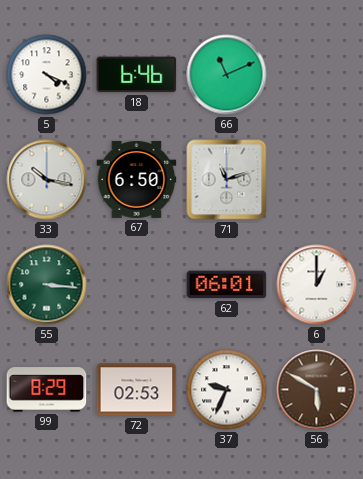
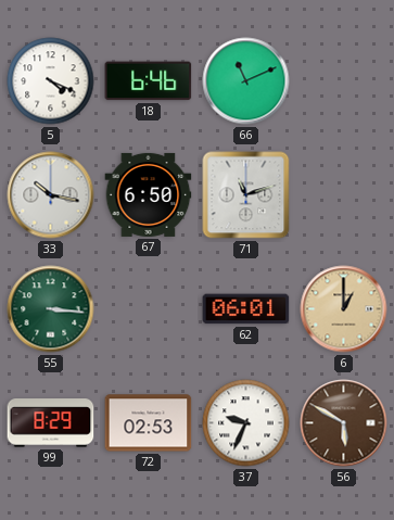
6 dial: white -> champagne (344, 309)
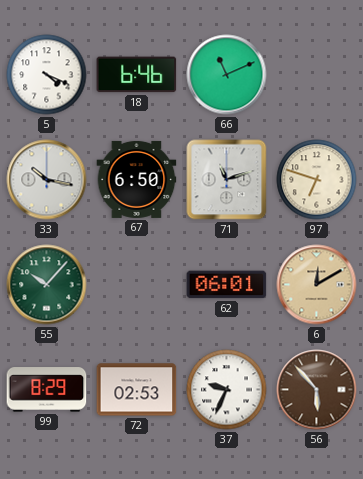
97: none -> 6:48 (317, 180)
55: 3:16 -> 10:07 (47, 285)
6: 1:00 -> 12:10 (317, 285)
56: 5:50 -> 5:53 (317, 390)
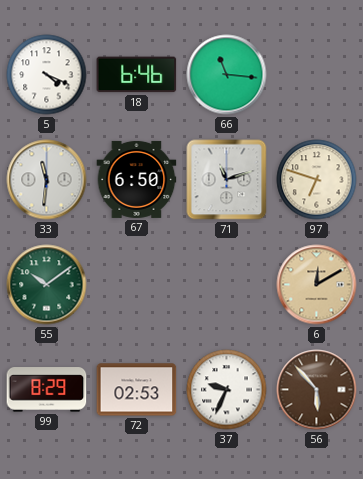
66: 11:11 -> 11:16 (227, 75)
33: 10:17 -> 11:31 (47, 180)
55: 10:07 -> 10:09 (47, 285)
62: 06:01 -> none (227, 285)
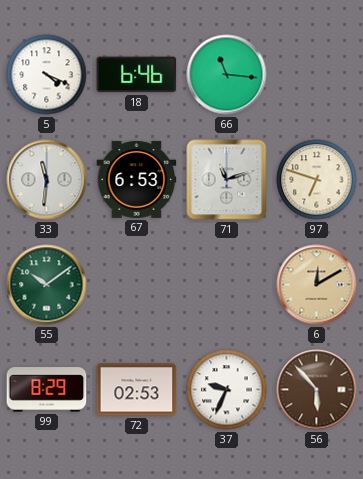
67: 6:50 -> 6:53 (137, 179)
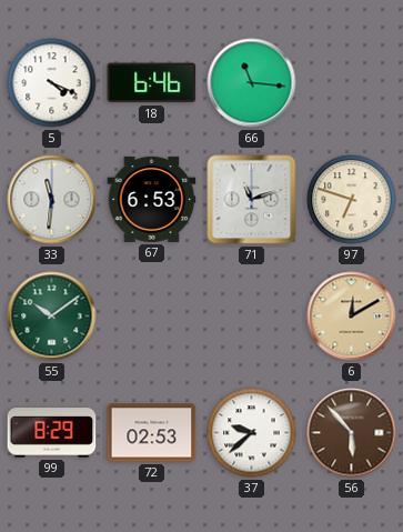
37: 9:34 -> 9:38 (252, 433)
